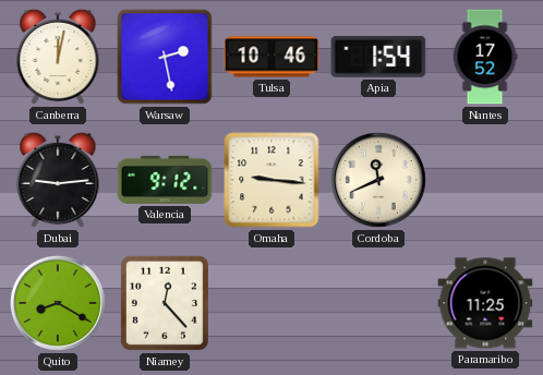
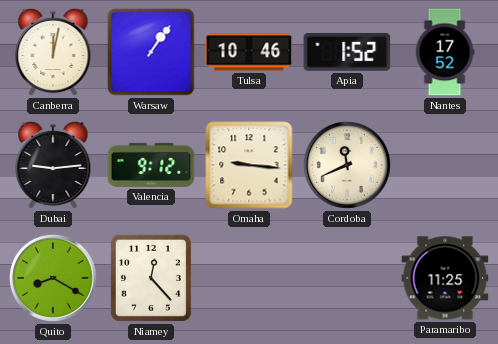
Warsaw: 2:28 -> 1:06 (151, 52)
Apia: 1:54 -> 1:52 (347, 52)
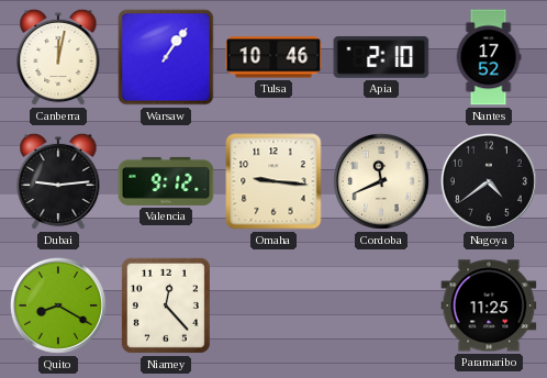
Apia: 1:52 -> 2:10 (381, 57)
Nagoya: none -> 4:39 (489, 181)
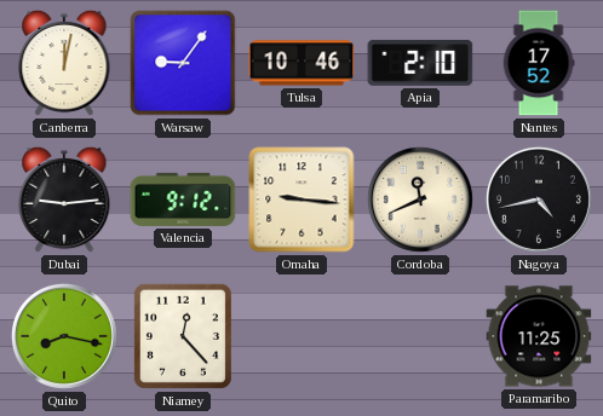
Warsaw: 1:06 -> 9:06 (183, 63)
Nagoya: 4:39 -> 4:43 (539, 200)
Quito: 8:20 -> 8:17 (64, 336)
